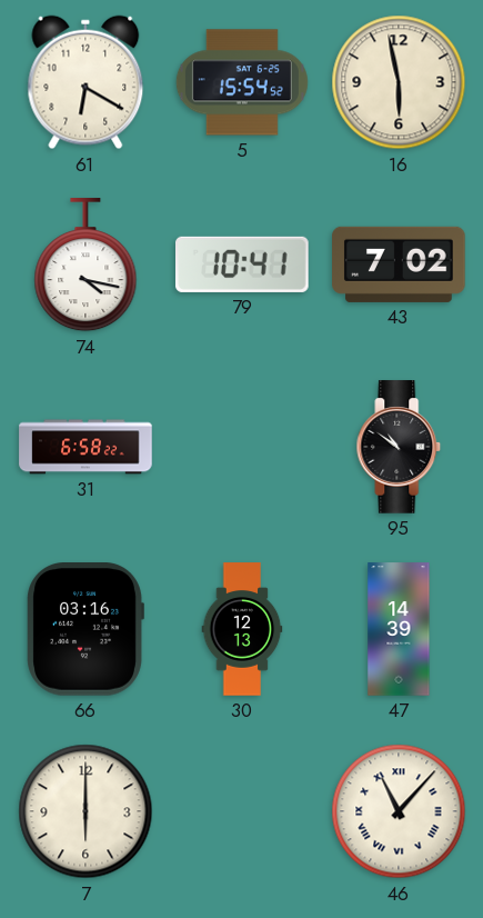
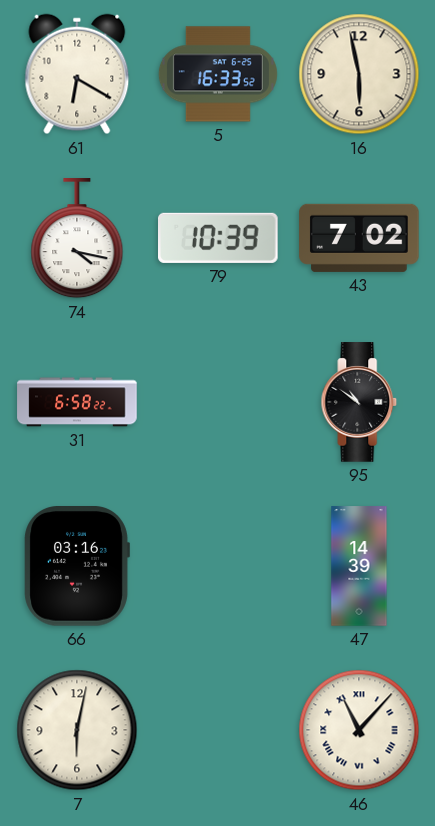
5: 15:54 -> 16:33 (218, 74)
79: 10:41 -> 10:39 (219, 238)
30: 12:13 -> none (242, 629)
7: 6:00 -> 6:02 (77, 730)
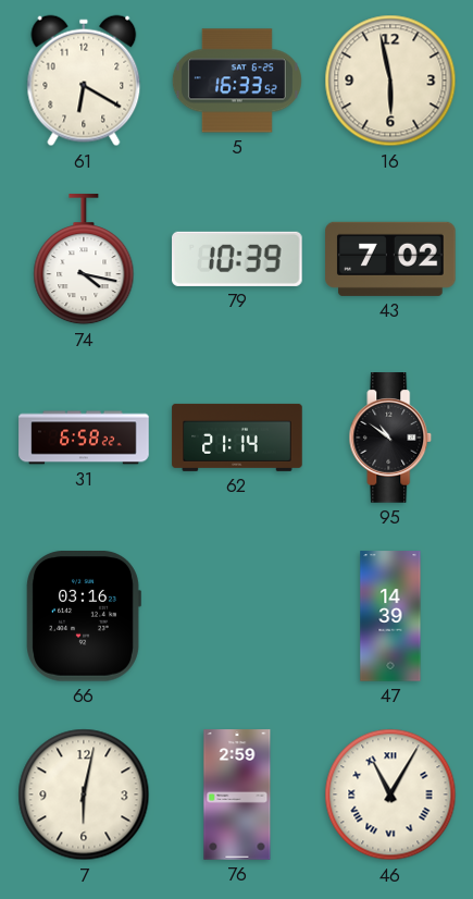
62: none -> 21:14 (237, 438)
76: none -> 2:59 (237, 795)
46: 11:07 -> 11:05 (390, 795)
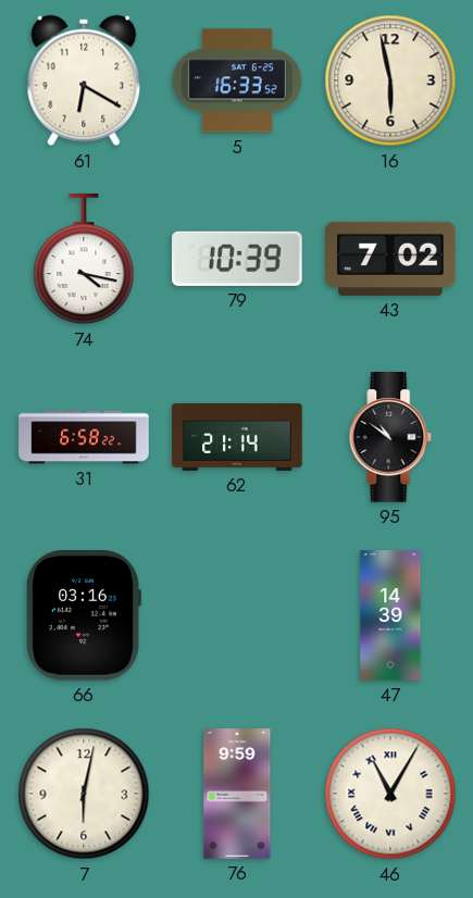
76: 2:59 -> 9:59 (237, 794)
